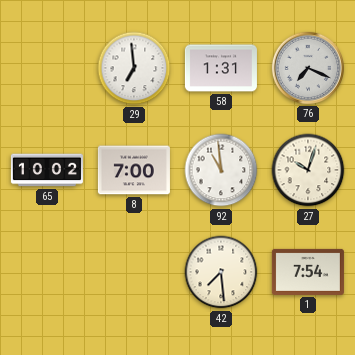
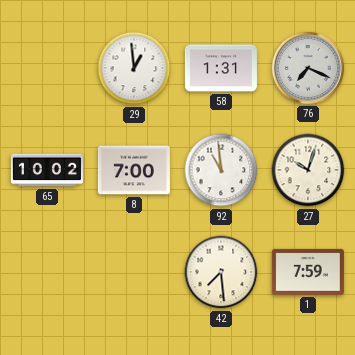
29: 6:59 -> 12:59 (134, 68)
1: 7:54 -> 7:59 (308, 272)
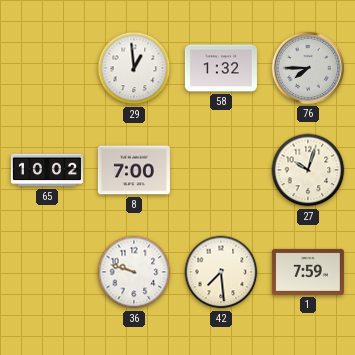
58: 1:31 -> 1:32 (221, 68)
76: 7:19 -> 7:45 (308, 68)
92: 10:59 -> none (221, 170)
36: none -> 9:48 (134, 272)
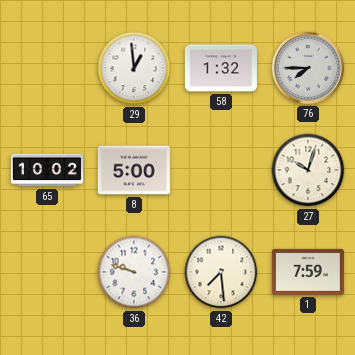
8: 7:00 -> 5:00 (134, 170)
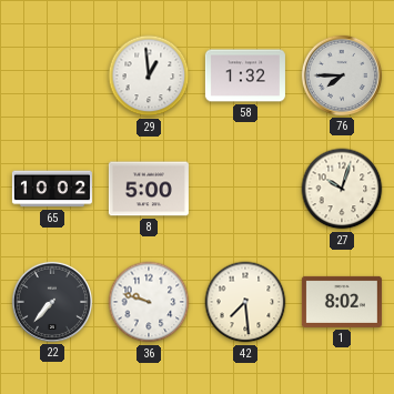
22: none -> 7:37 (52, 302)
1: 7:59 -> 8:02 (342, 302)
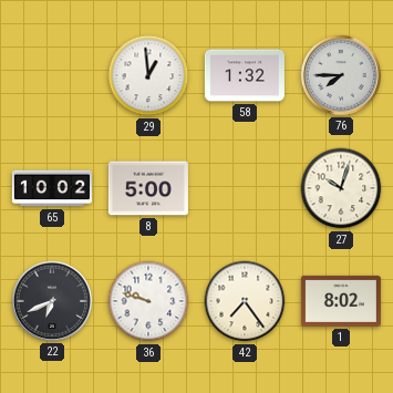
22: 7:37 -> 6:41 (52, 301)
42: 7:29 -> 7:24 (245, 301)
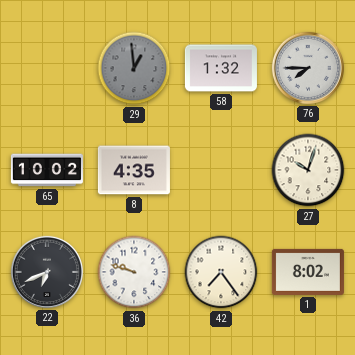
29 dial: white -> grey (134, 68)
8: 5:00 -> 4:35 (134, 170)
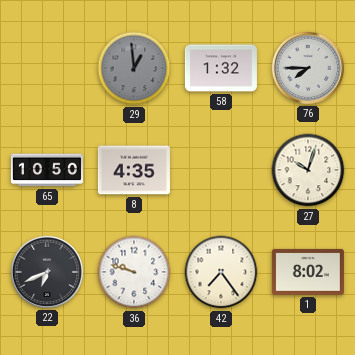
65: 10:02 -> 10:50 (47, 170)
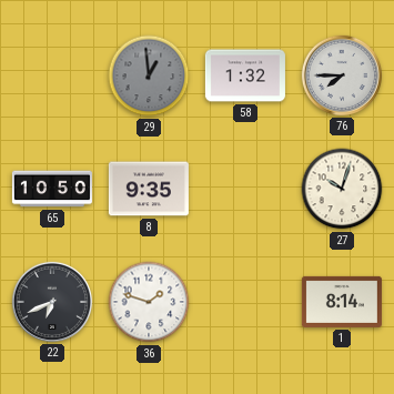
8: 4:35 -> 9:35 (149, 189)
36: 9:48 -> 1:48 (149, 302)
42: 7:24 -> none (221, 272)
1: 8:02 -> 8:14 (342, 302)
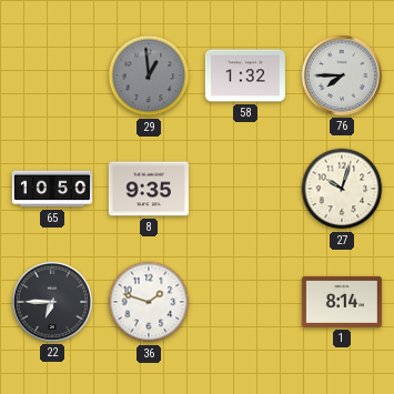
22: 6:41 -> 6:45 (52, 302)
